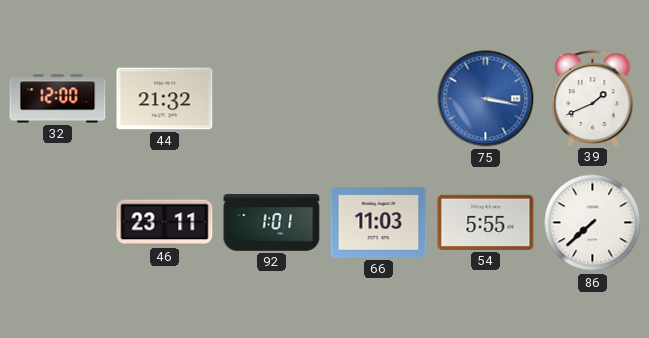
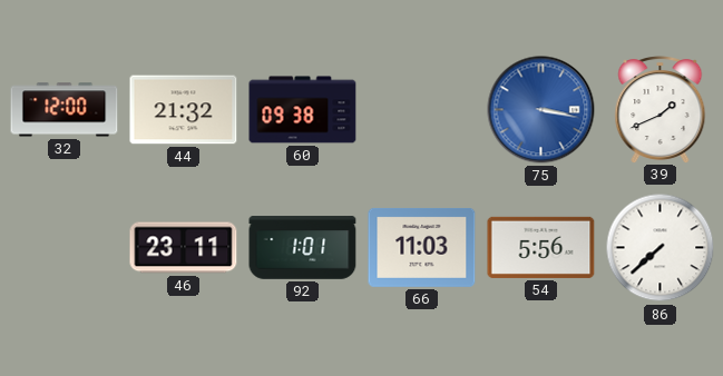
60: none -> 09:38 (303, 110)
54: 5:55 -> 5:56 (541, 247)
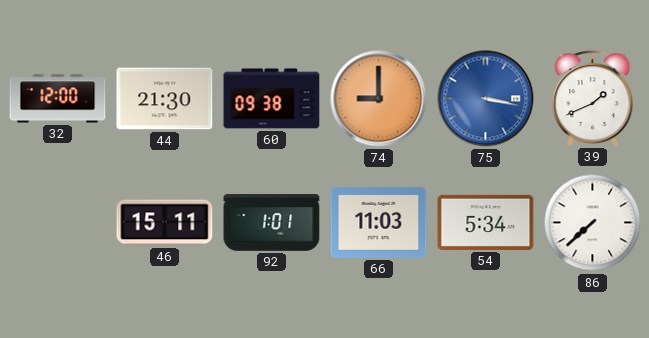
44: 21:32 -> 21:30 (165, 99)
74: none -> 9:00 (379, 99)
46: 23:11 -> 15:11 (165, 223)
54: 5:56 -> 5:34 (486, 222)
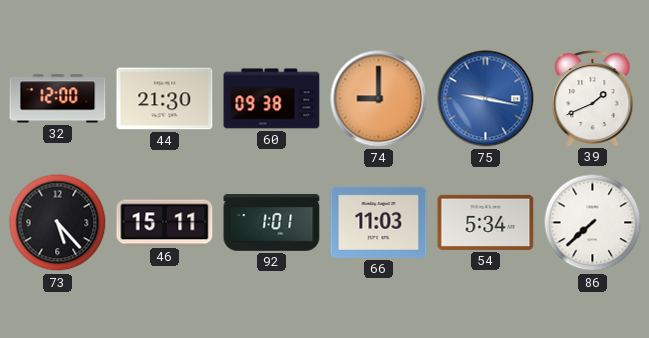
75: 3:17 -> 9:17 (486, 99)
73: none -> 5:23 (58, 223)
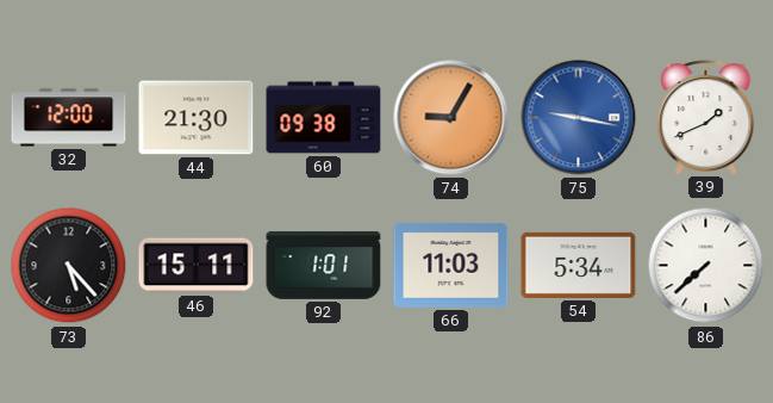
74: 9:00 -> 9:05 (451, 118)
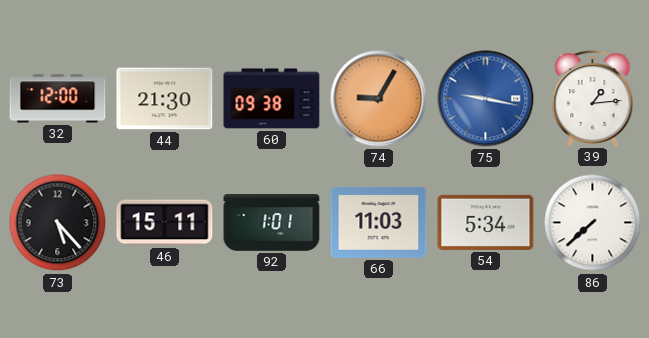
39: 1:41 -> 1:14 (593, 99)
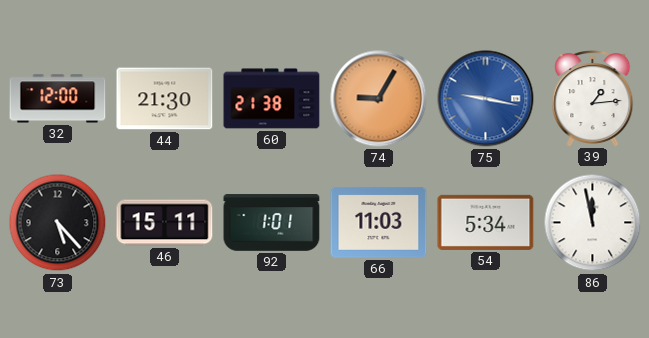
60: 09:38 -> 21:38 (272, 99)
86: 7:38 -> 11:58 (593, 223)
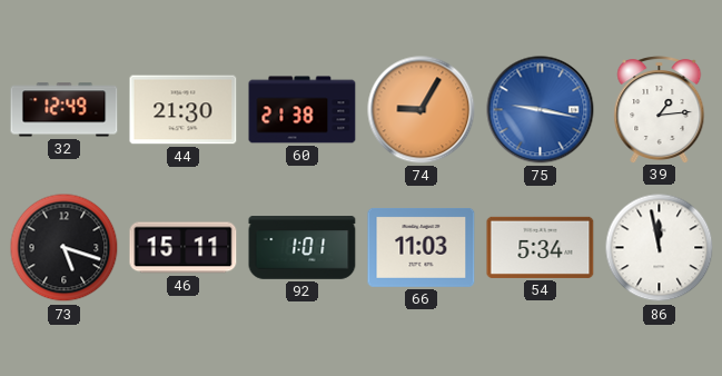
32: 12:00 -> 12:49 (65, 110)
73: 5:23 -> 5:18 (65, 248)
